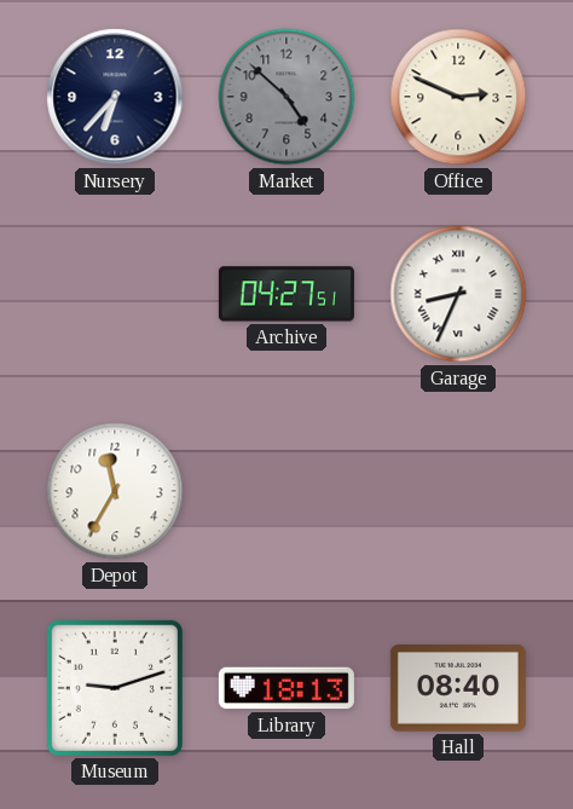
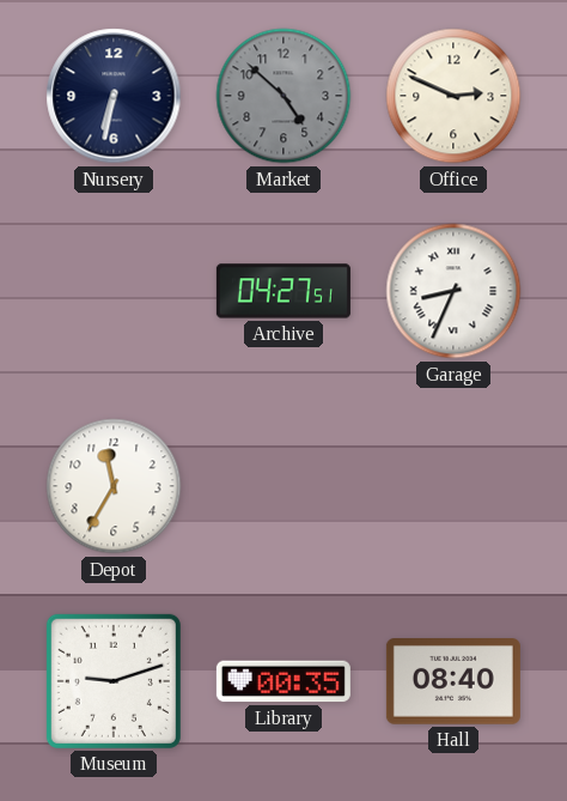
Nursery: 6:37 -> 6:32 (114, 96)
Library: 18:13 -> 00:35 (283, 681)
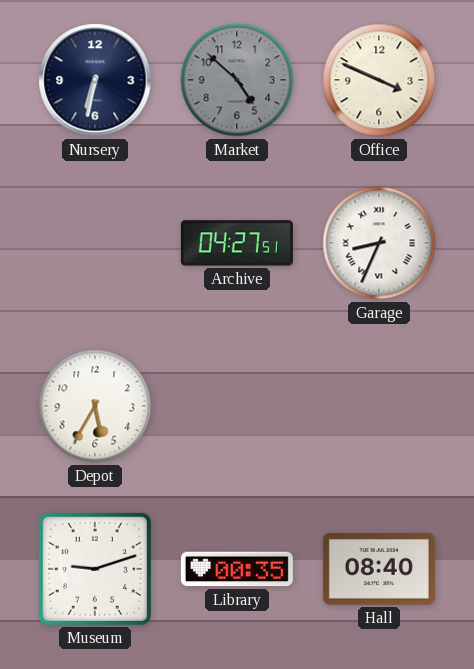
Office: 2:49 -> 3:49 (379, 80)
Depot: 11:35 -> 5:35 (95, 406)
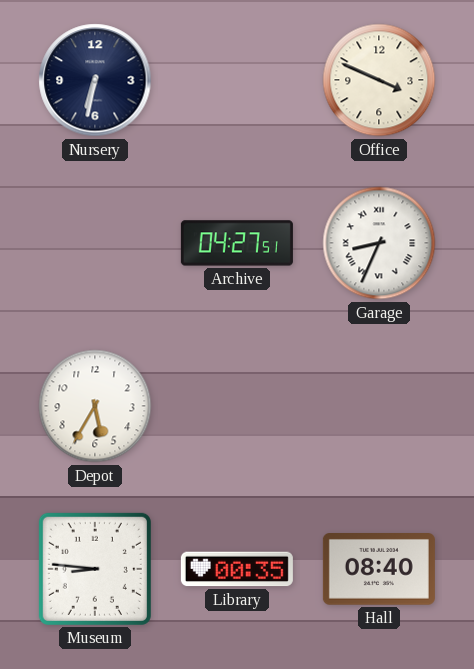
Market: 4:52 -> none (237, 80)
Museum: 9:12 -> 8:46 (95, 569)
